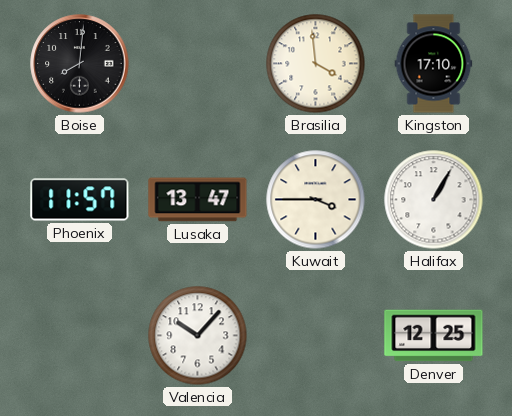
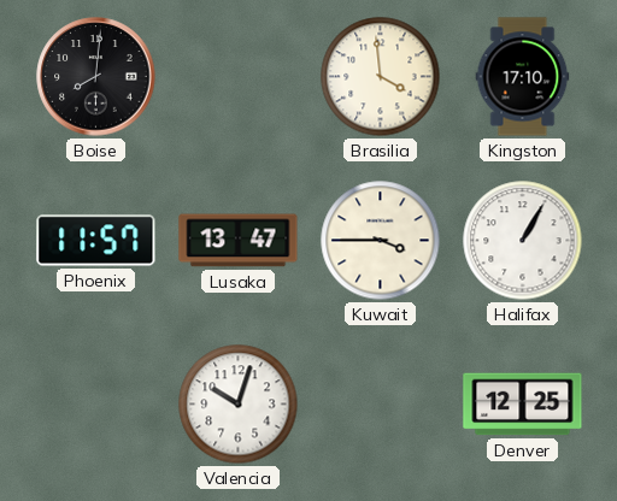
Valencia: 10:07 -> 10:03 (239, 405)
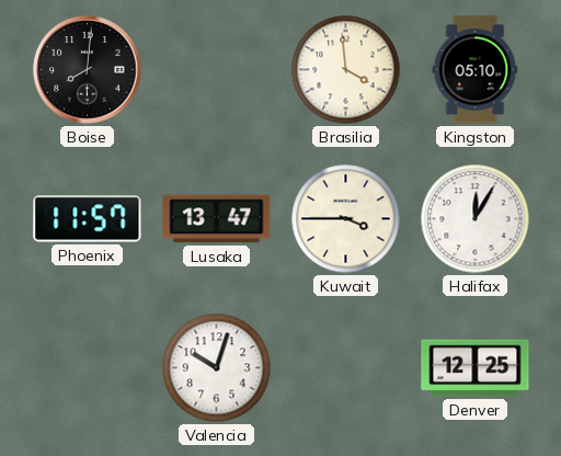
Kingston: 17:10 -> 05:10 (476, 70)
Halifax: 1:05 -> 12:05 (476, 219)
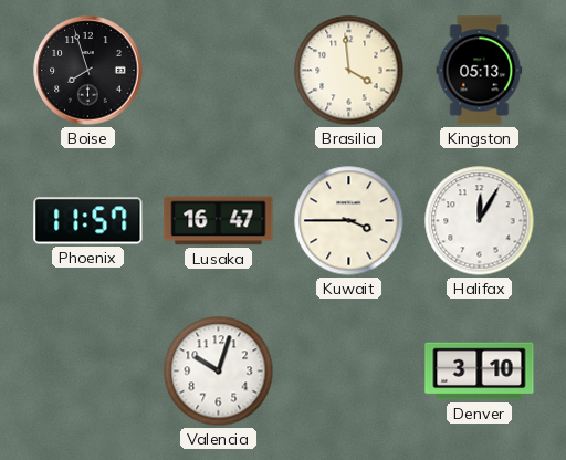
Boise: 8:01 -> 7:57 (88, 71)
Kingston: 05:10 -> 05:13 (480, 71)
Lusaka: 13:47 -> 16:47 (219, 221)
Denver: 12:25 -> 3:10 (480, 372)
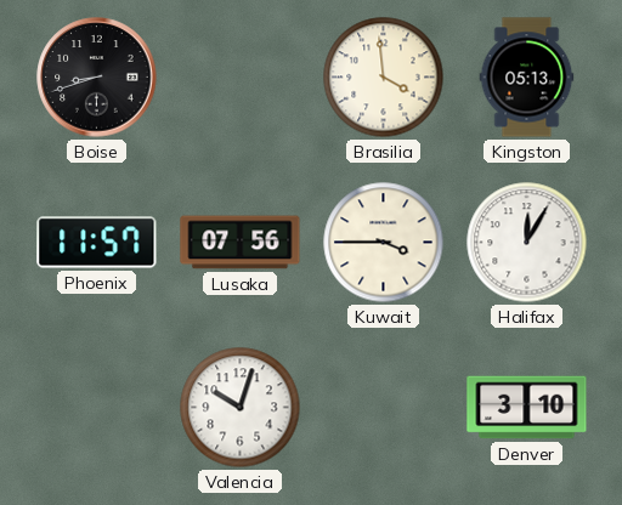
Boise: 7:57 -> 8:42 (97, 78)
Lusaka: 16:47 -> 07:56 (241, 243)
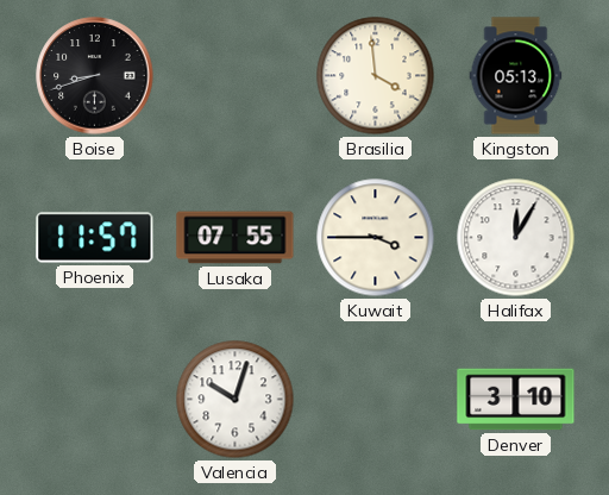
Lusaka: 07:56 -> 07:55 (236, 238)
